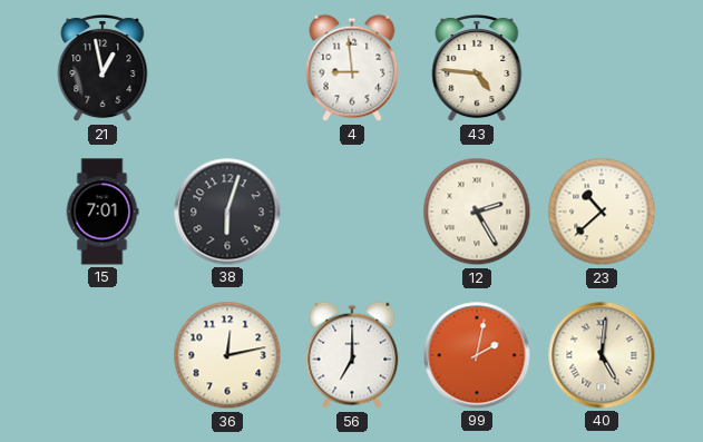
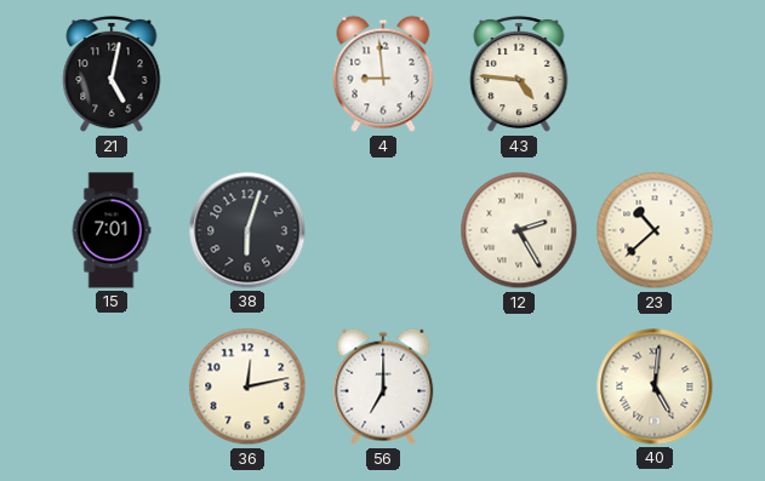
21: 12:58 -> 5:02 (112, 74)
99: 2:02 -> none (477, 355)
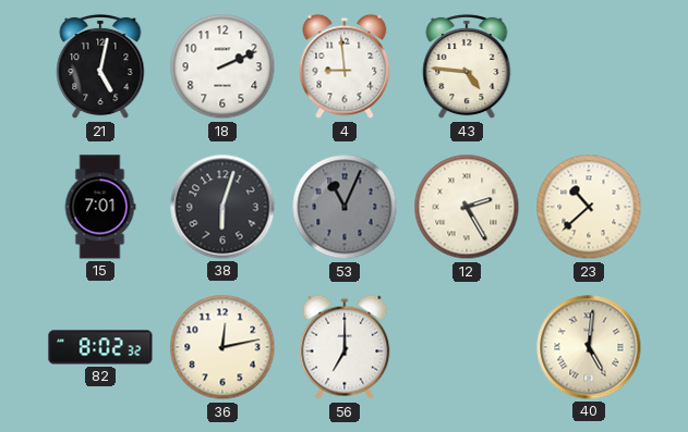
18: none -> 2:11 (222, 66)
53: none -> 11:04 (345, 207)
82: none -> 8:02 (100, 347)
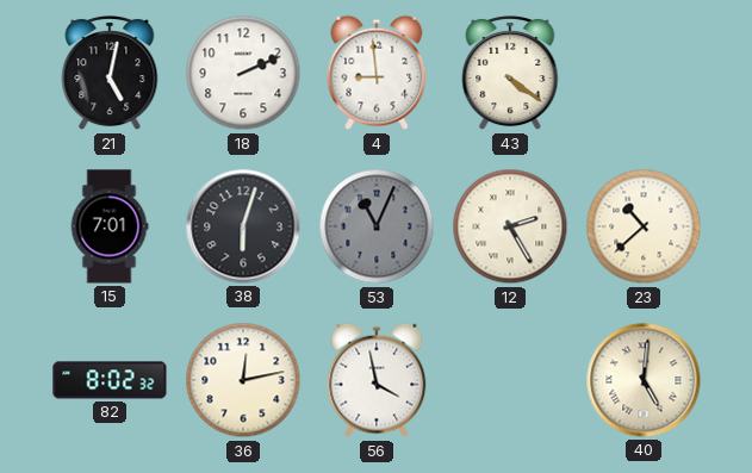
43: 4:46 -> 4:21 (510, 73)
56: 7:00 -> 3:58 (377, 380)
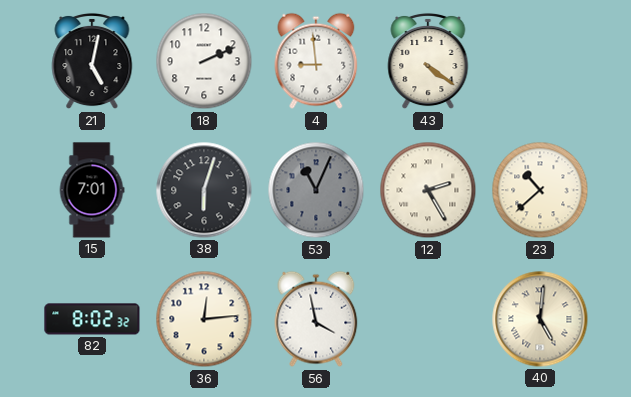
36: 12:13 -> 12:14 (204, 319)
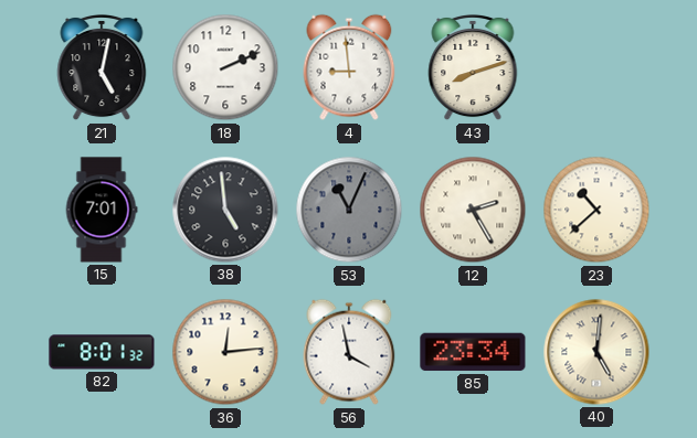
43: 4:21 -> 8:12 (473, 67)
38: 6:03 -> 4:59 (225, 210)
82: 8:02 -> 8:01 (102, 352)
85: none -> 23:34 (473, 352)
